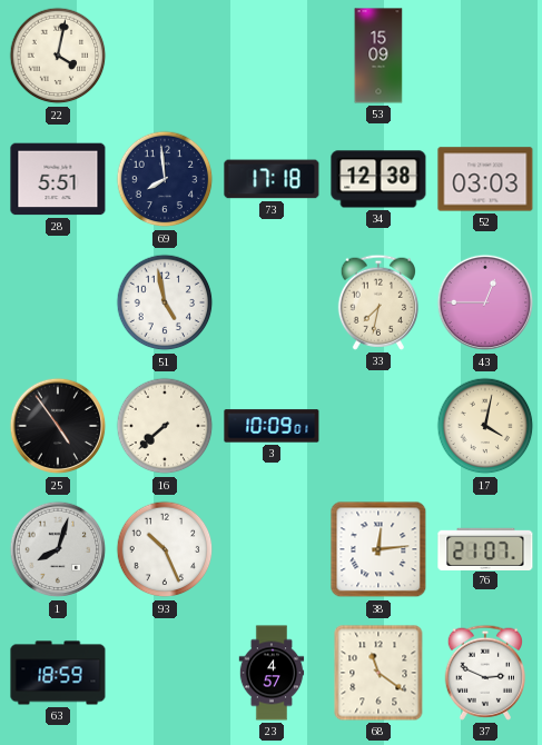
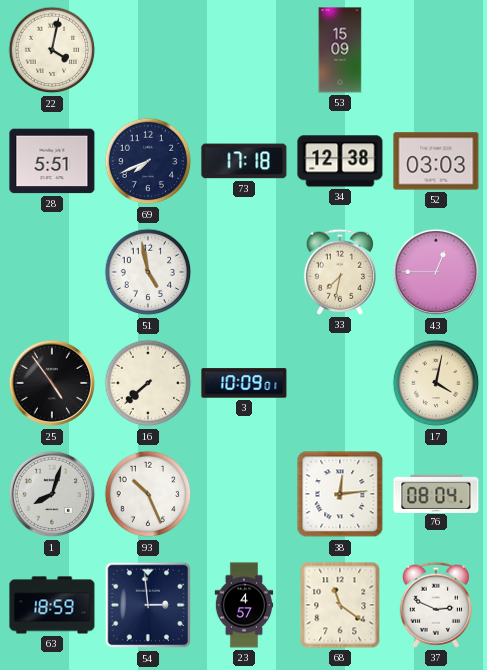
69: 7:59 -> 7:41 (148, 161)
76: 21:07 -> 08:04 (436, 493)
54: none -> 2:59 (148, 605)
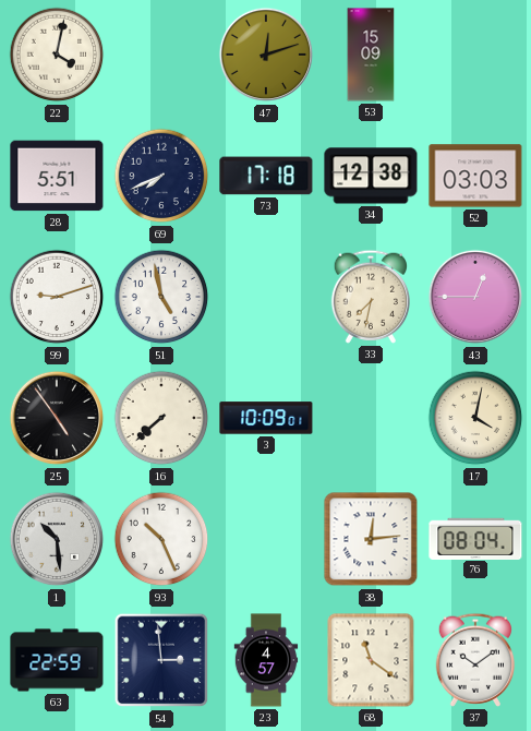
47: none -> 12:12 (266, 55)
99: none -> 9:12 (57, 297)
1: 8:03 -> 10:29 (57, 539)
63: 18:59 -> 22:59 (57, 660)
37: 2:49 -> 10:09 (474, 660)
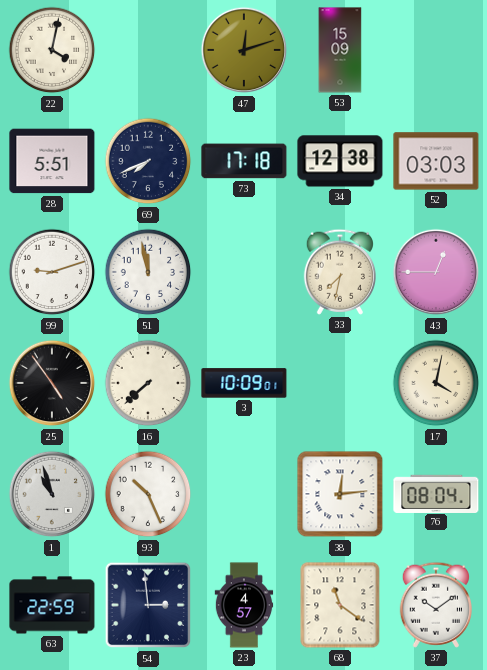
51: 4:58 -> 11:58 (148, 272)
1: 10:29 -> 10:57 (52, 494)
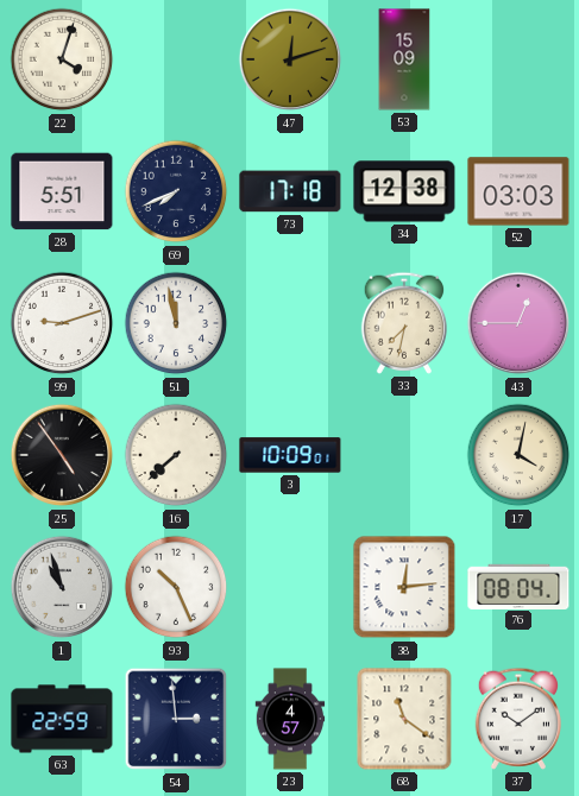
22: 4:02 -> 4:03 (62, 59)
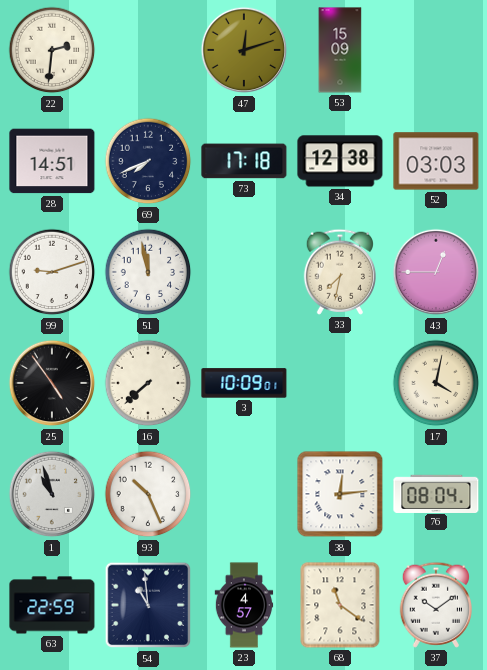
22: 4:03 -> 2:31 (52, 50)
28: 5:51 -> 14:51 (52, 161)
54: 2:59 -> 10:59 (148, 605)
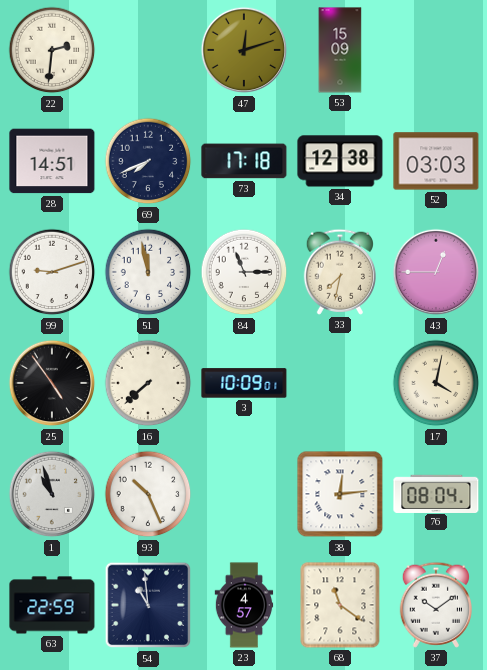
84: none -> 11:15 (244, 272)
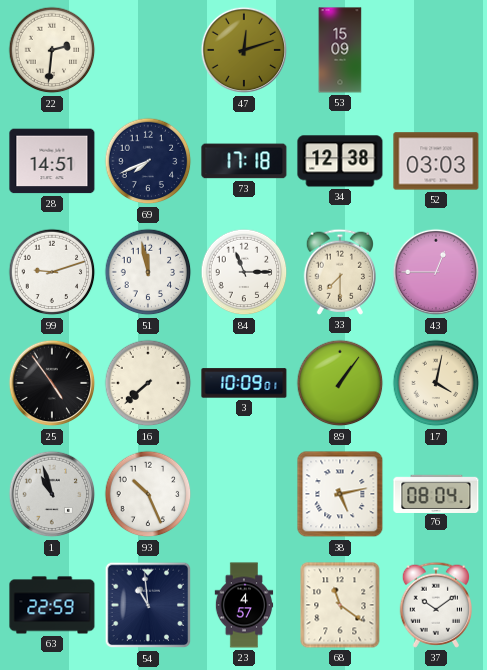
33: 7:32 -> 7:30 (339, 272)
89: none -> 1:06 (340, 383)
38: 12:14 -> 5:13 (340, 494)
